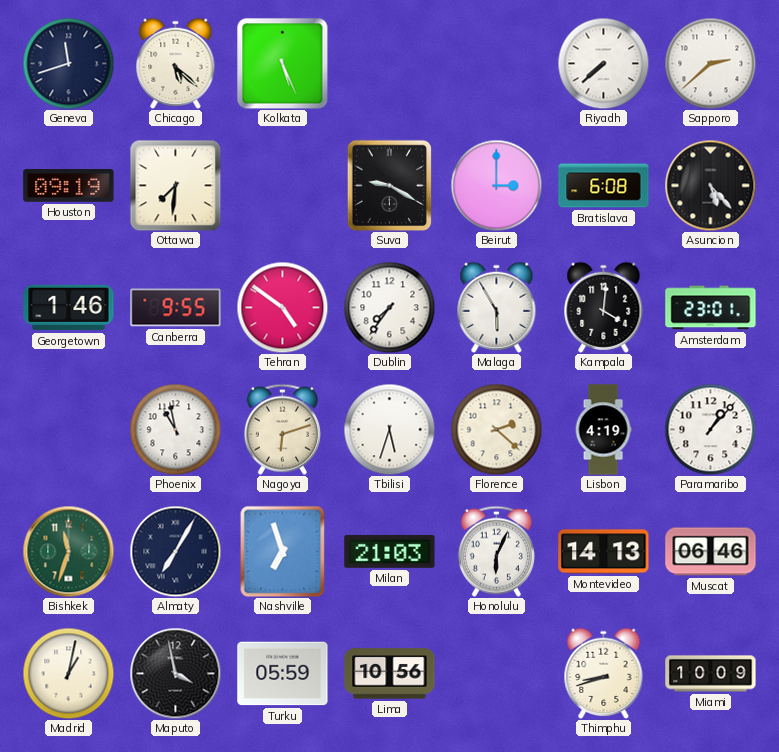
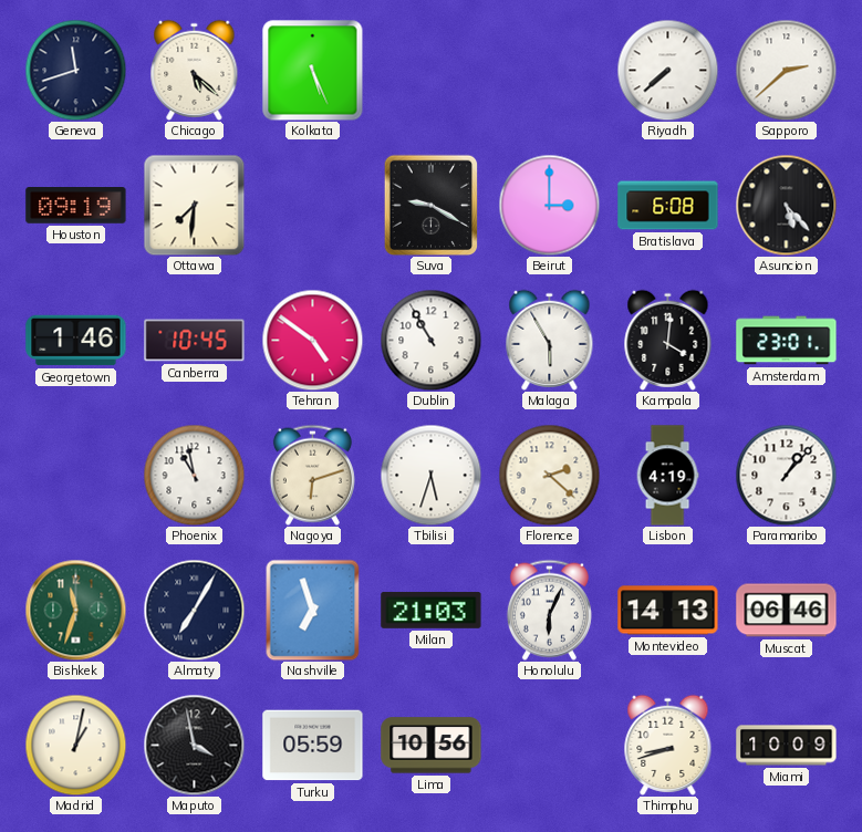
Canberra: 9:55 -> 10:45 (195, 341)
Dublin: 7:36 -> 10:55 (430, 340)
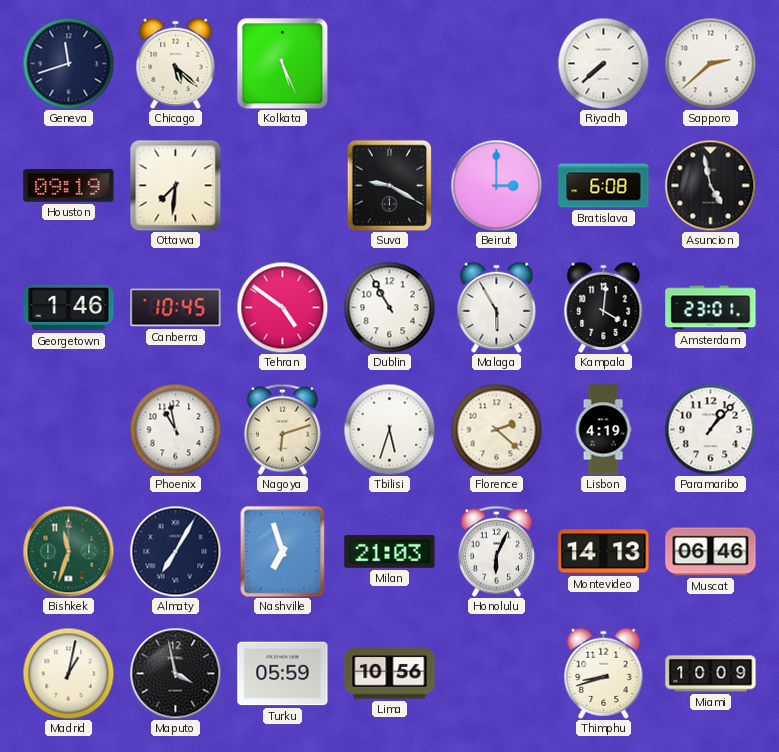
Asuncion: 5:23 -> 4:58 (710, 185)
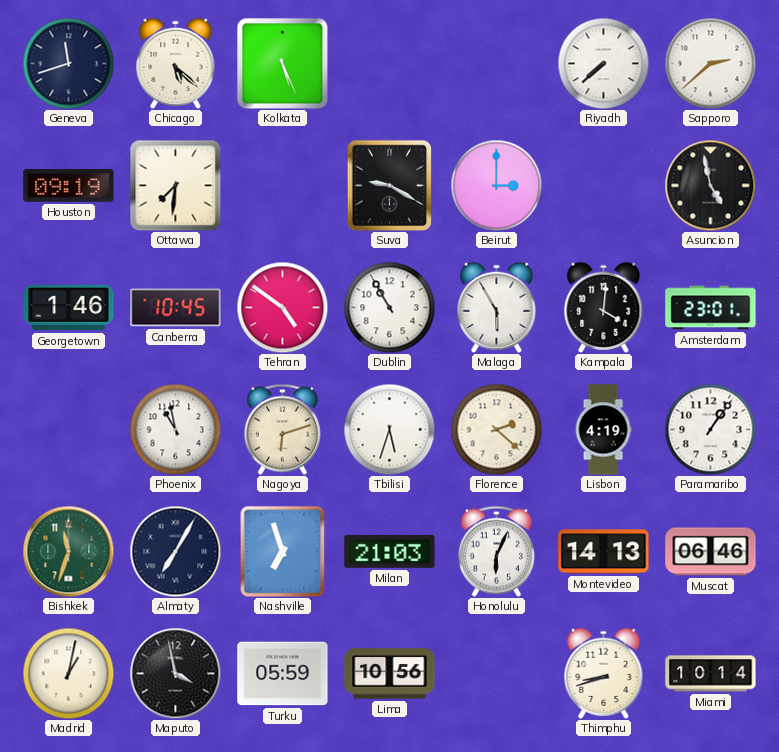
Bratislava: 6:08 -> none (604, 186)
Paramaribo: 1:07 -> 1:06 (710, 429)
Miami: 10:09 -> 10:14 (711, 674)
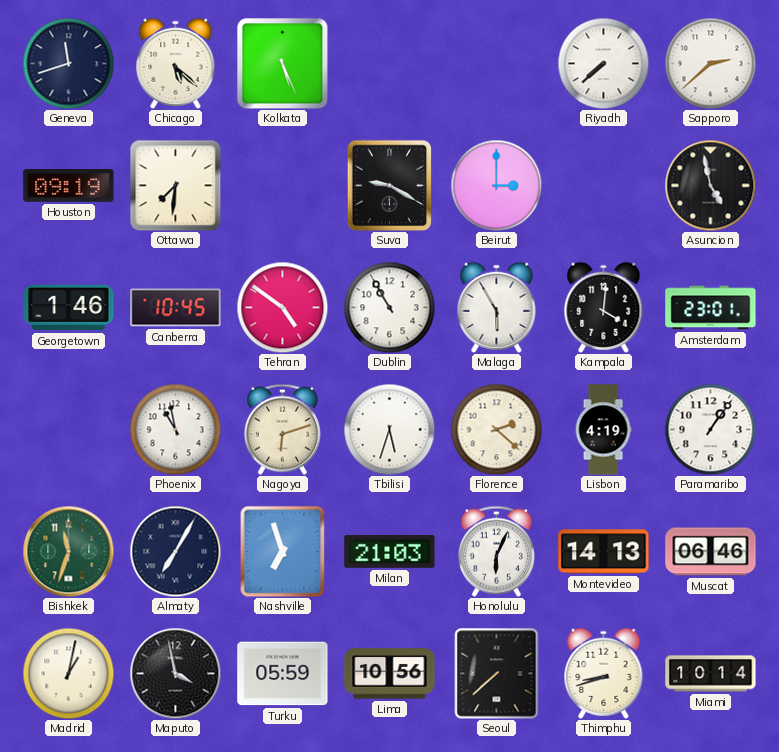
Seoul: none -> 7:38 (497, 674)
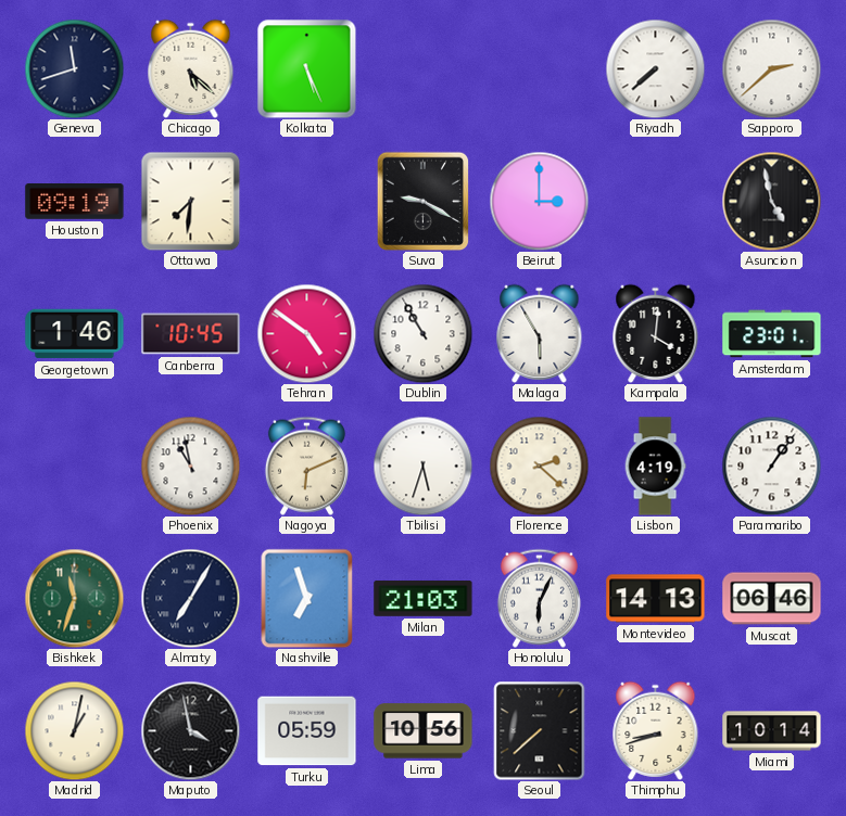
Nagoya: 6:12 -> 6:11 (306, 466)
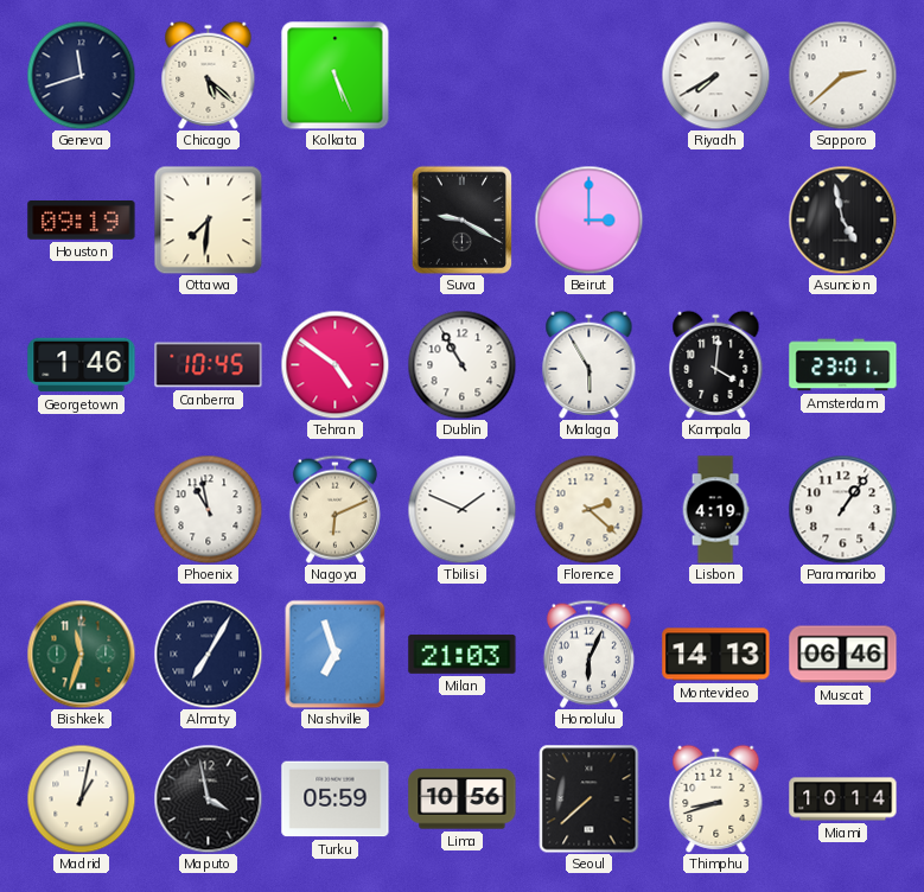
Riyadh: 7:38 -> 7:40 (715, 75)
Tbilisi: 5:33 -> 1:49 (461, 509)
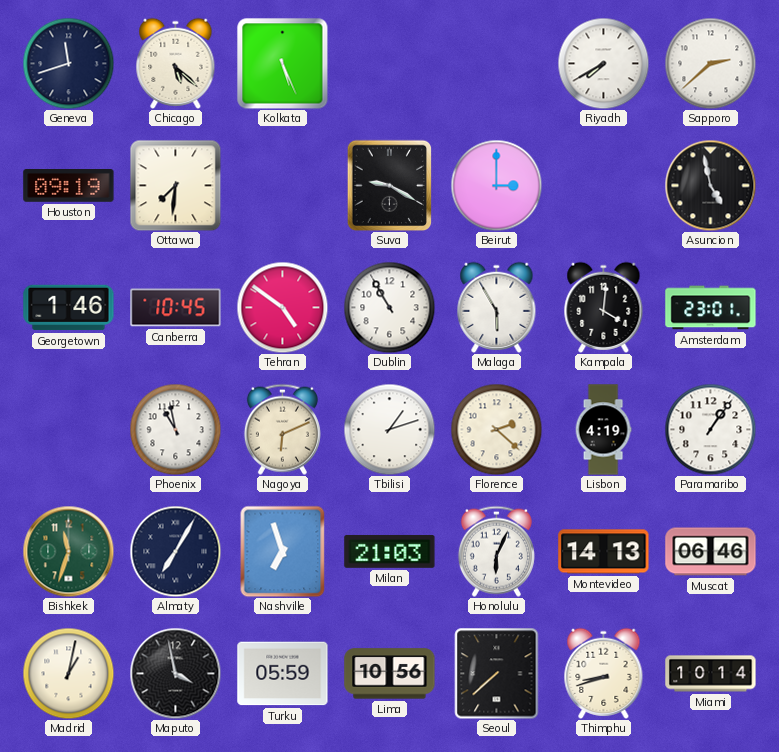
Tbilisi: 1:49 -> 1:12 (389, 429)
